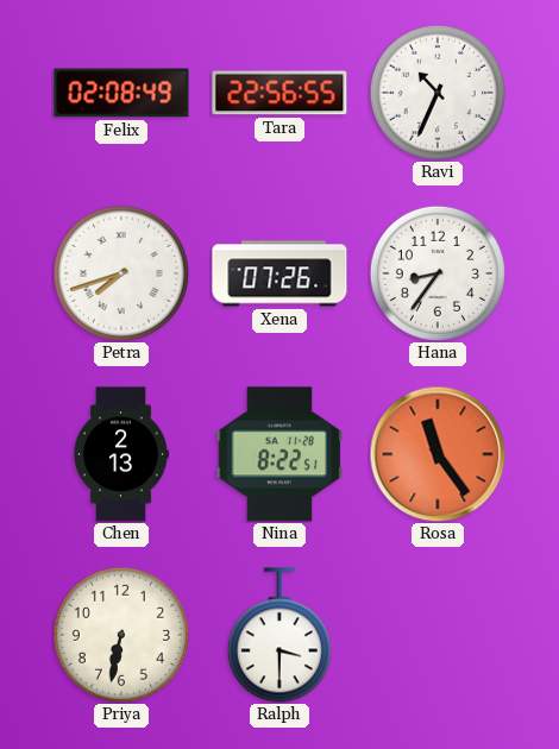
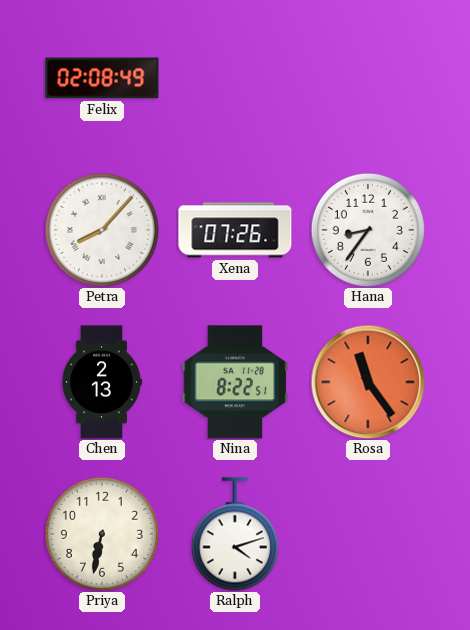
Tara: 22:56 -> none (279, 93)
Ravi: 10:34 -> none (438, 93)
Petra: 7:42 -> 8:07 (102, 230)
Ralph: 3:30 -> 4:12 (235, 534)
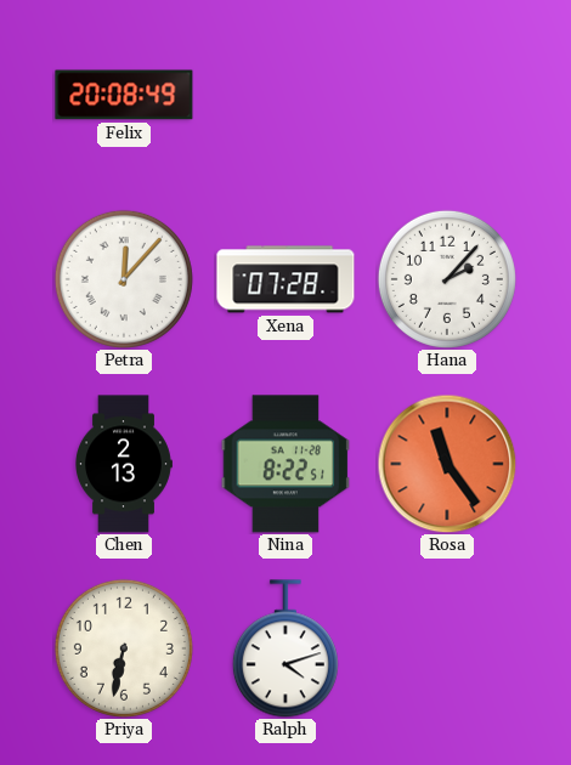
Felix: 02:08 -> 20:08 (124, 95)
Petra: 8:07 -> 12:07 (124, 279)
Xena: 07:26 -> 07:28 (285, 279)
Hana: 8:36 -> 2:07 (447, 279)
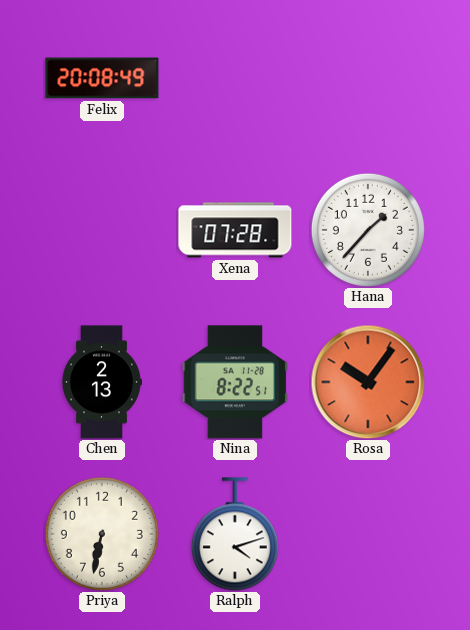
Petra: 12:07 -> none (124, 279)
Hana: 2:07 -> 1:37 (368, 230)
Rosa: 11:24 -> 10:06 (368, 382)
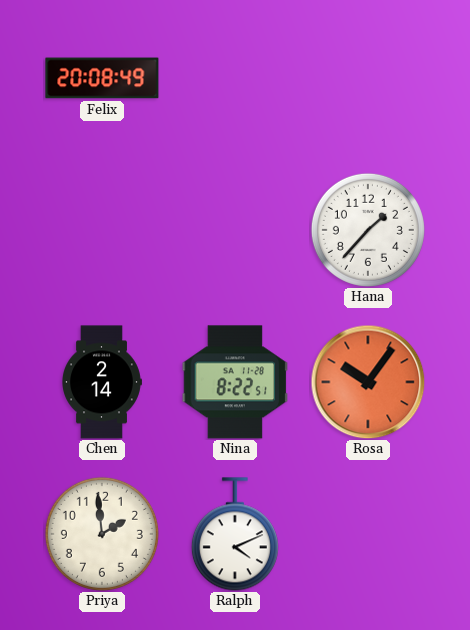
Xena: 07:28 -> none (235, 230)
Chen: 2:13 -> 2:14 (102, 382)
Priya: 6:32 -> 1:59 (102, 534)
Ralph: 4:12 -> 4:11 (235, 534)
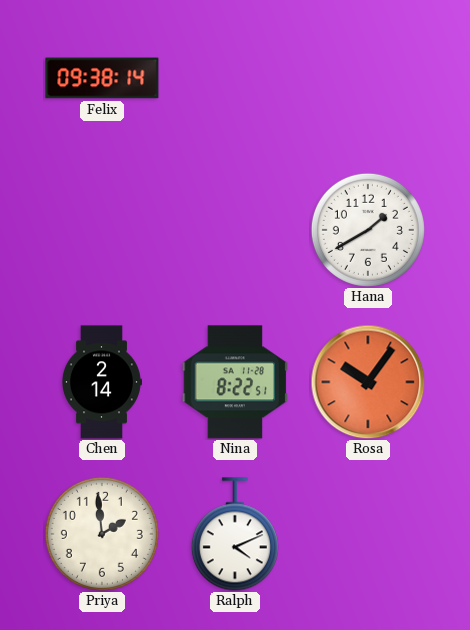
Felix: 20:08 -> 09:38 (102, 78)
Hana: 1:37 -> 1:40 (368, 230)
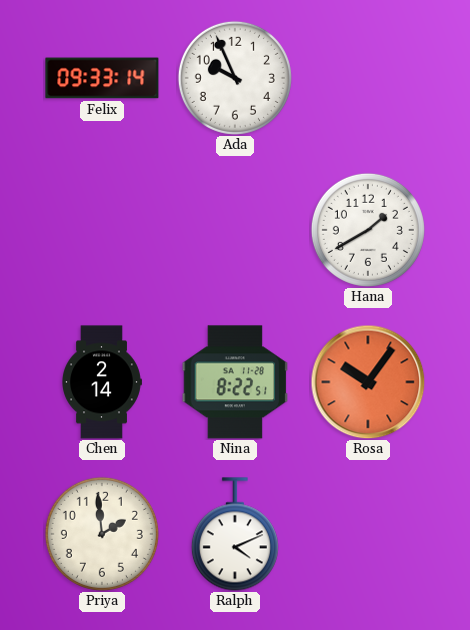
Felix: 09:38 -> 09:33 (102, 78)
Ada: none -> 9:56 (235, 78)
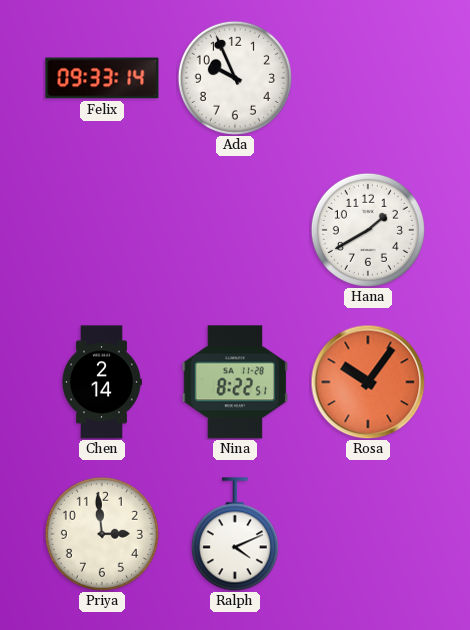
Priya: 1:59 -> 2:59 (102, 534)
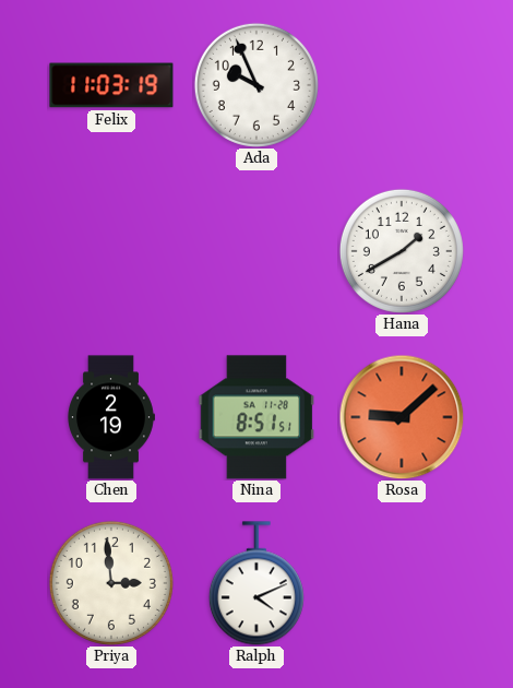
Felix: 09:33 -> 11:03 (111, 85)
Chen: 2:14 -> 2:19 (111, 417)
Nina: 8:22 -> 8:51 (256, 417)
Rosa: 10:06 -> 9:08 (402, 417)
